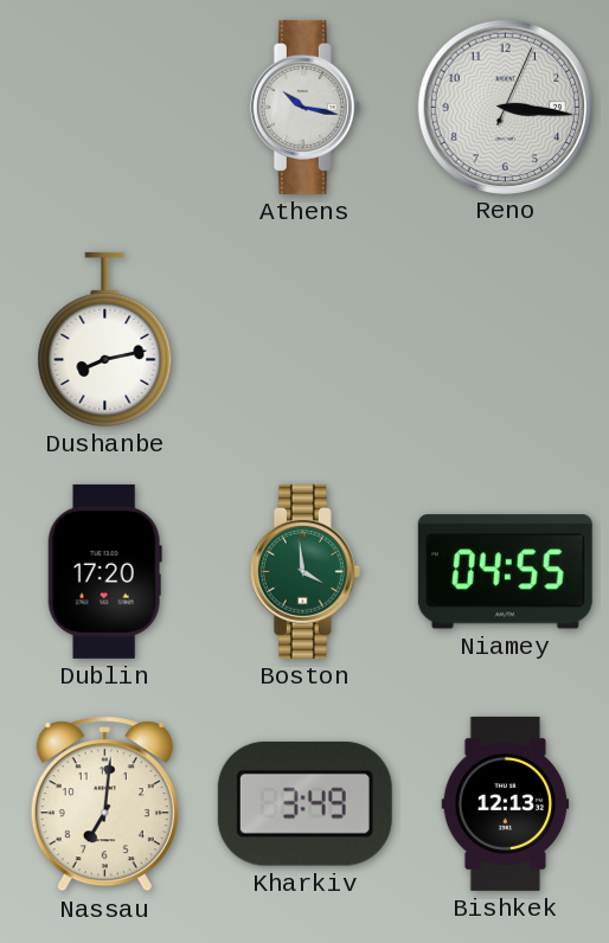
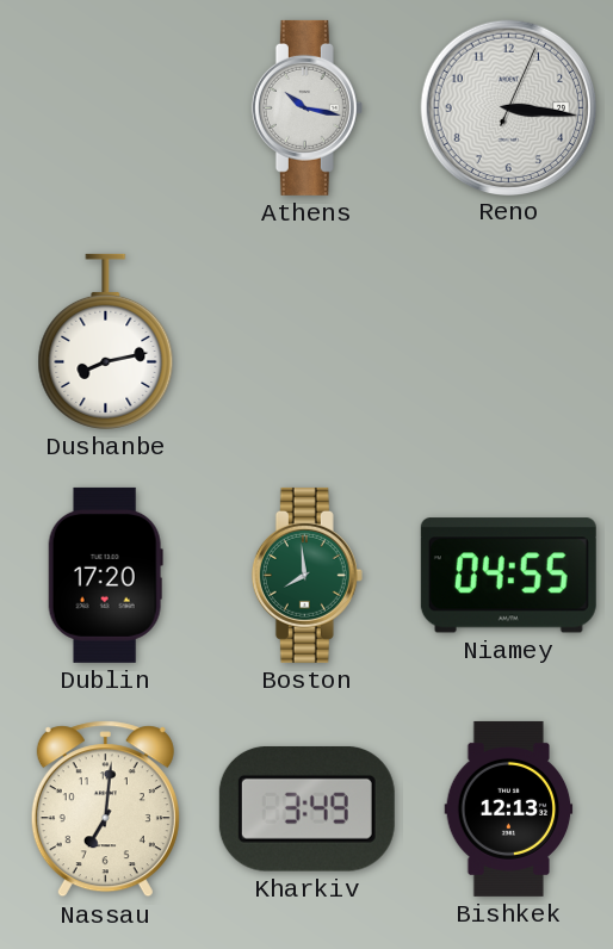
Boston: 3:59 -> 7:59 (306, 575)
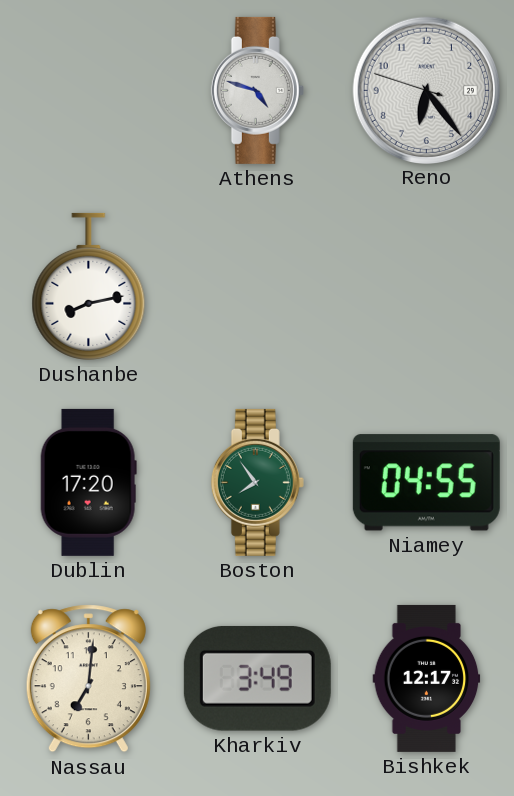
Athens: 10:17 -> 4:48 (257, 90)
Reno: 3:16 -> 6:23 (426, 90)
Boston: 7:59 -> 7:54 (257, 482)
Bishkek: 12:13 -> 12:17 (427, 678)
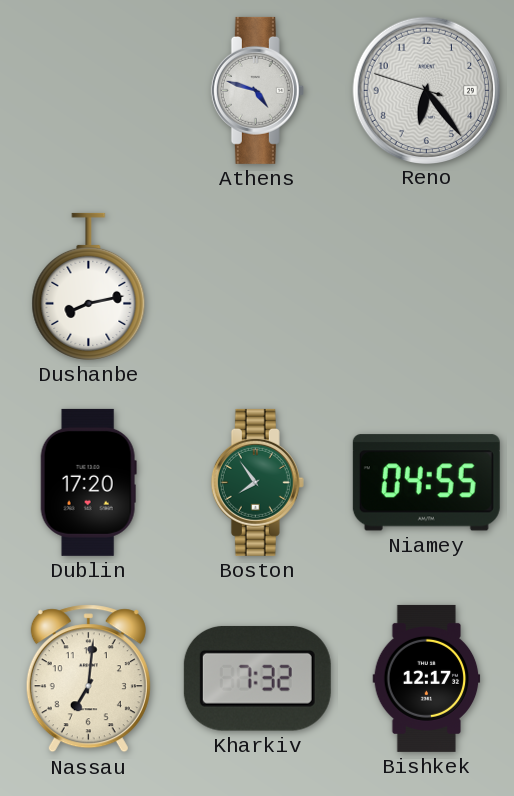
Kharkiv: 3:49 -> 7:32 (257, 678)
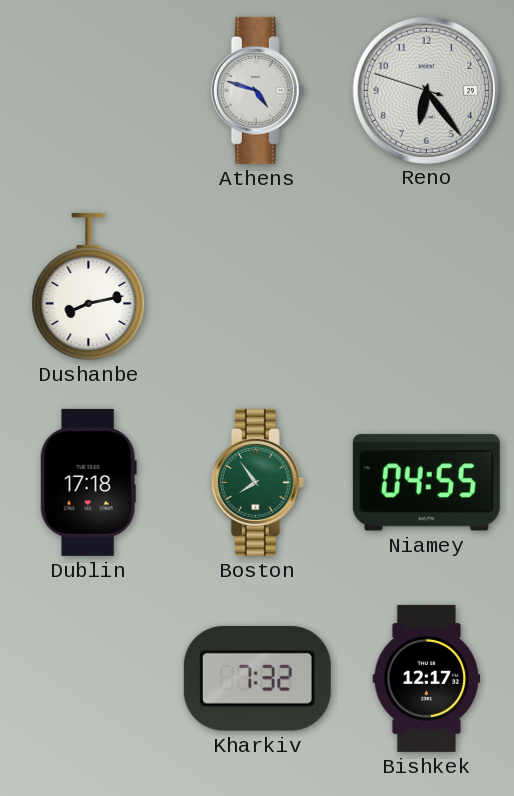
Dublin: 17:20 -> 17:18 (88, 482)
Nassau: 7:01 -> none (88, 679)
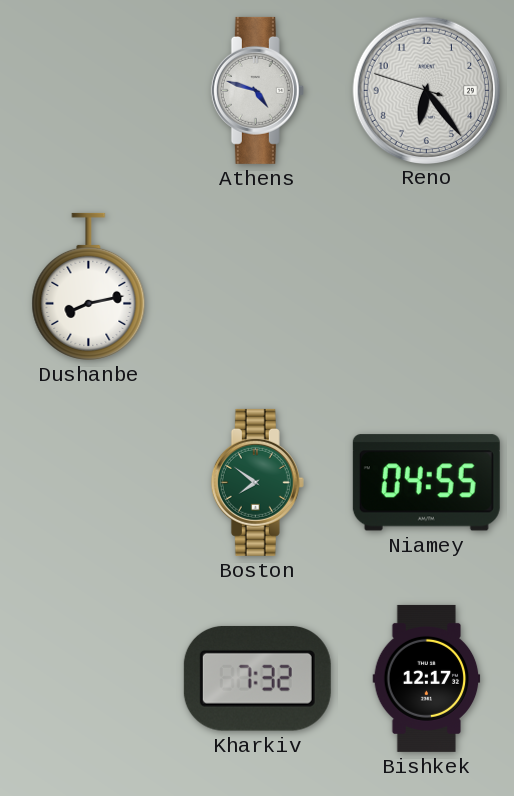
Dublin: 17:18 -> none (88, 482)
Boston: 7:54 -> 7:51 (257, 482)
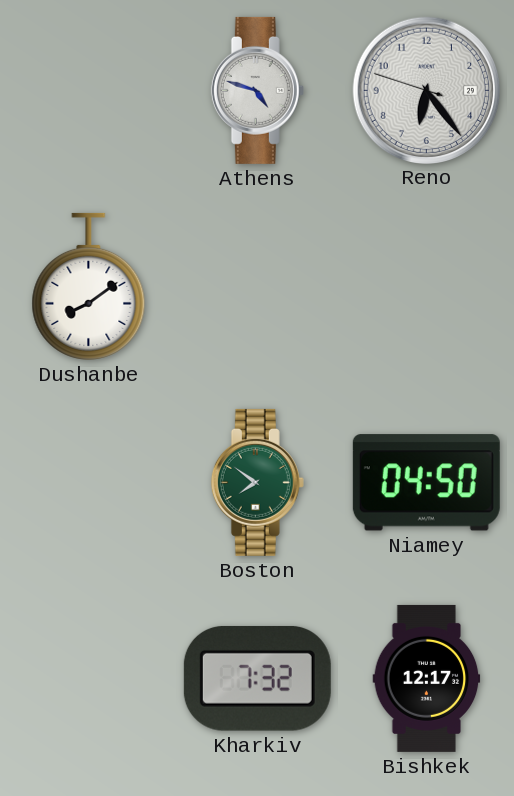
Dushanbe: 8:13 -> 8:09 (89, 286)
Niamey: 04:55 -> 04:50 (426, 483)
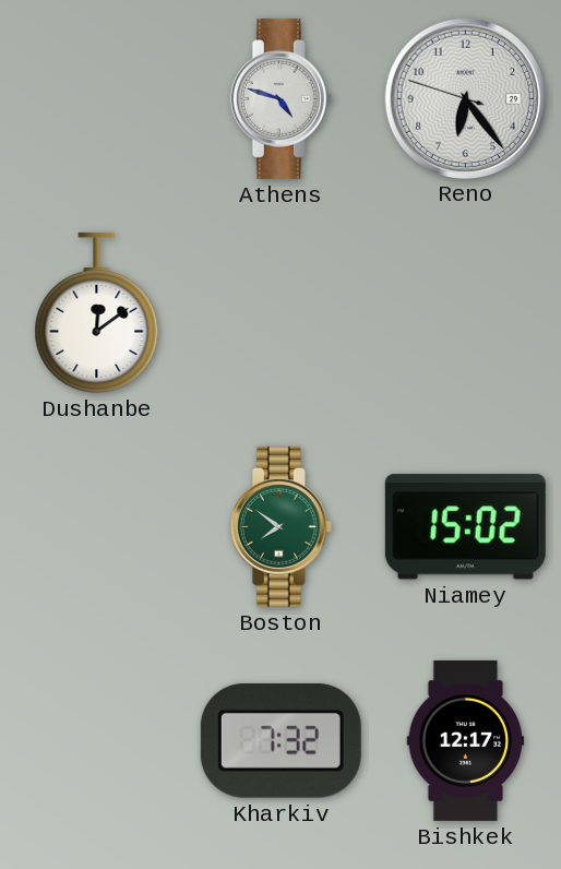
Dushanbe: 8:09 -> 12:09 (97, 312)
Niamey: 04:50 -> 15:02 (465, 527)
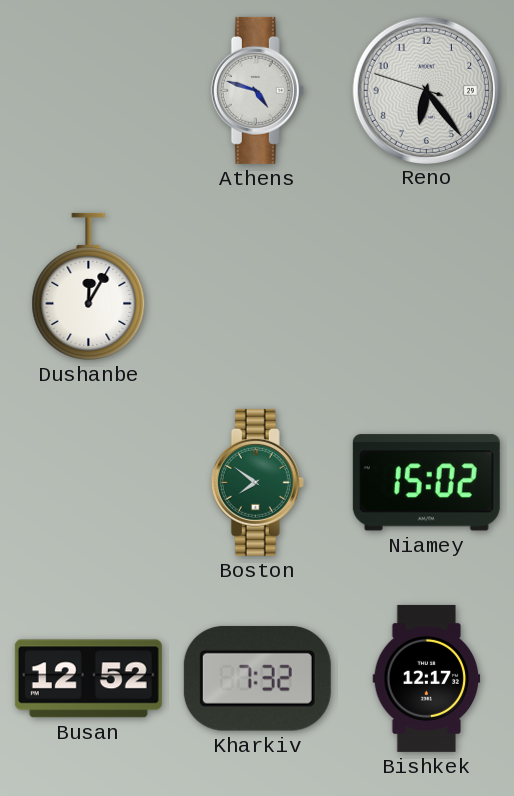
Dushanbe: 12:09 -> 12:05 (89, 286)
Busan: none -> 12:52 (88, 679)
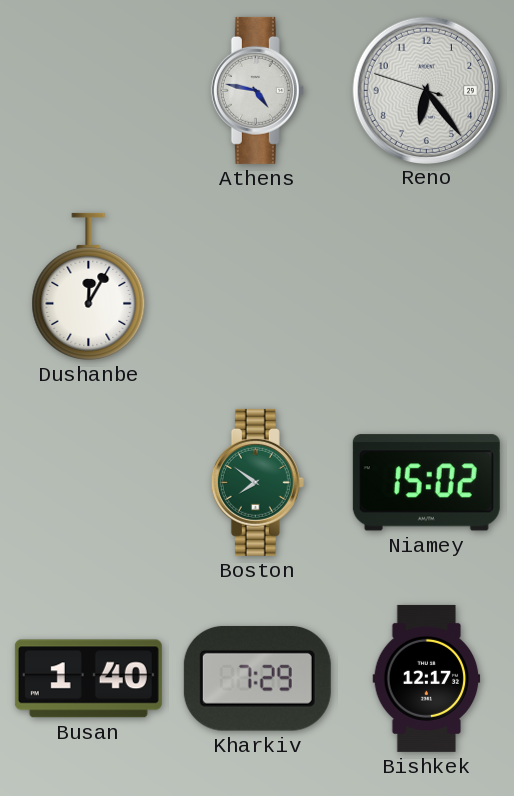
Athens: 4:48 -> 4:47 (257, 90)
Busan: 12:52 -> 1:40 (88, 679)
Kharkiv: 7:32 -> 7:29 (257, 678)
